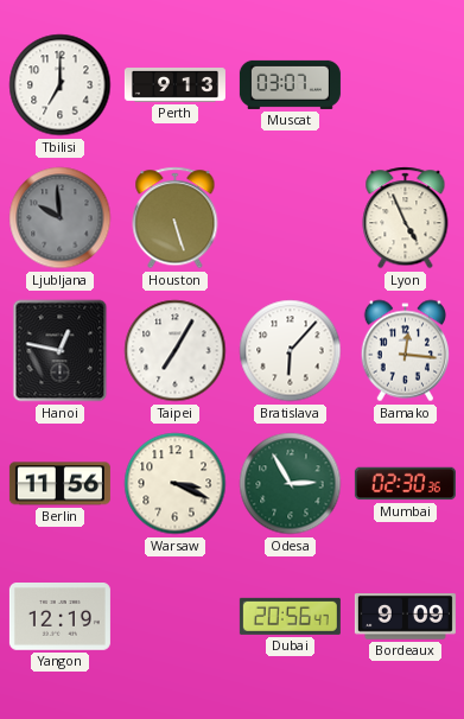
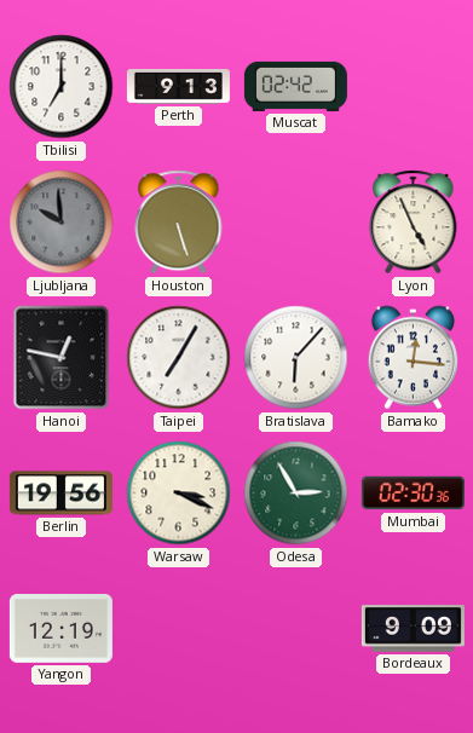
Muscat: 03:07 -> 02:42 (295, 86)
Berlin: 11:56 -> 19:56 (60, 494)
Dubai: 20:56 -> none (290, 616)
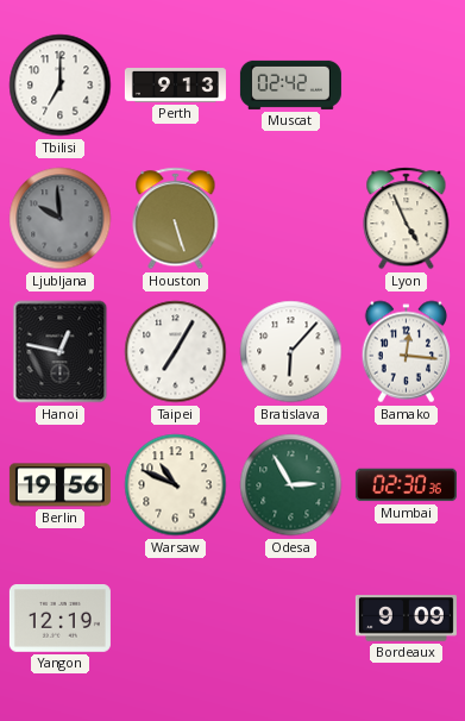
Warsaw: 3:19 -> 10:49 (176, 485)
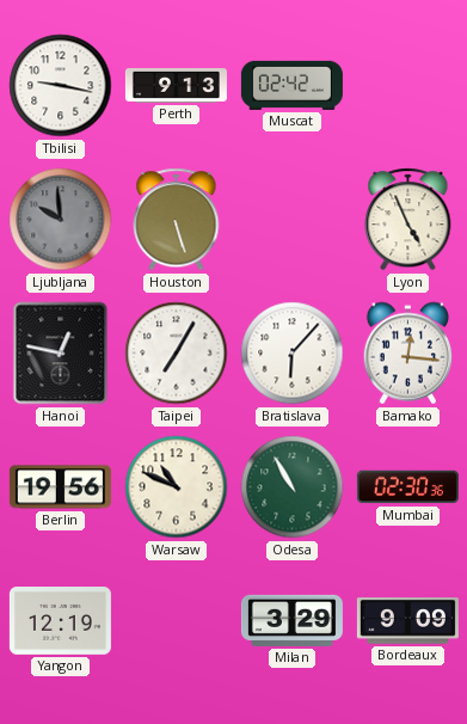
Tbilisi: 7:00 -> 9:17 (61, 86)
Odesa: 2:55 -> 10:55 (293, 487)
Milan: none -> 3:29 (291, 620)
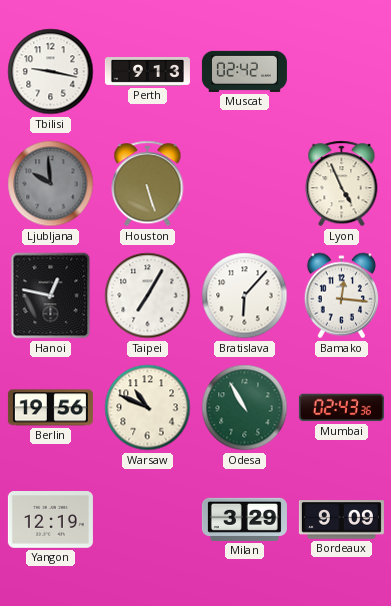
Mumbai: 02:30 -> 02:43 (341, 408)
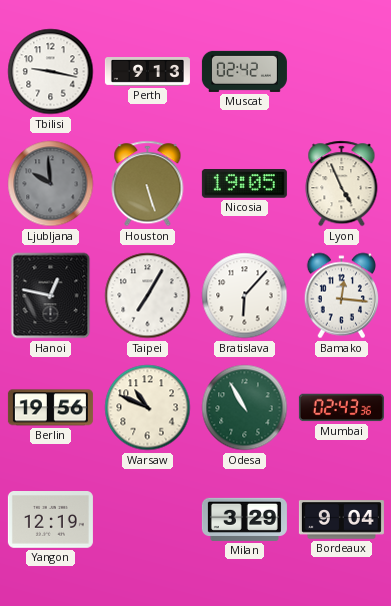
Nicosia: none -> 19:05 (244, 184)
Bordeaux: 9:09 -> 9:04 (341, 520)
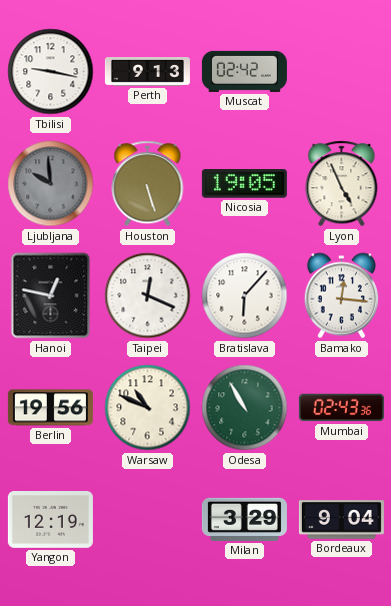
Taipei: 7:05 -> 12:19 (148, 296)
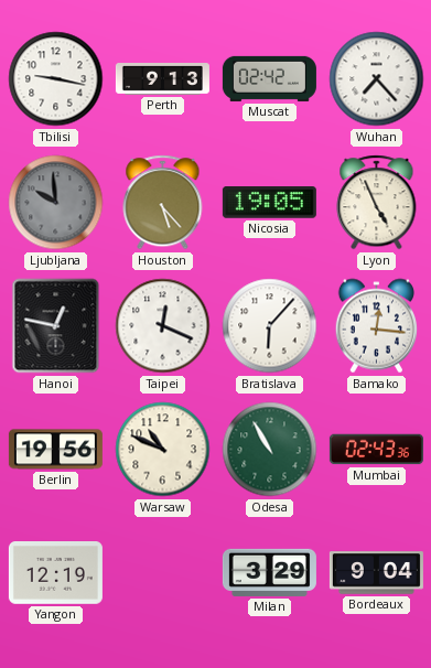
Wuhan: none -> 7:23 (377, 79)
Houston: 5:27 -> 5:23 (163, 203)
